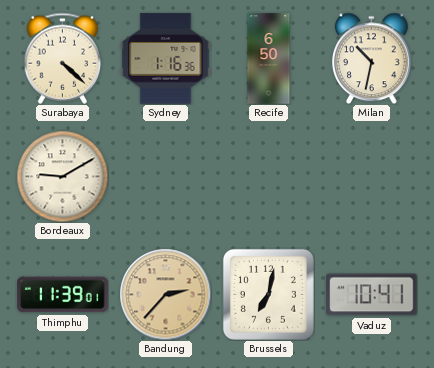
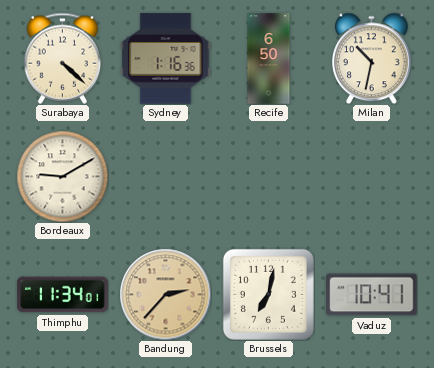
Thimphu: 11:39 -> 11:34 (63, 295)
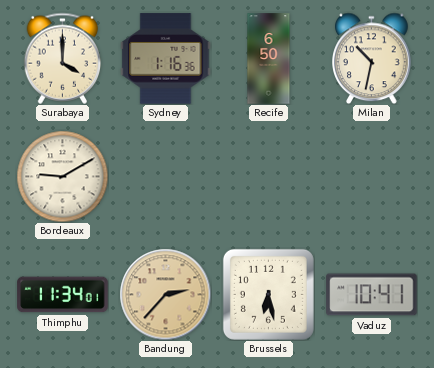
Surabaya: 4:22 -> 4:00 (63, 58)
Brussels: 7:02 -> 6:28 (268, 294)
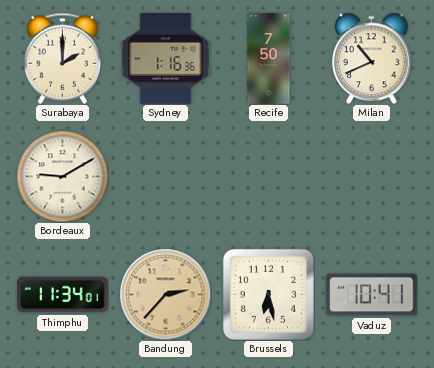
Surabaya: 4:00 -> 2:00 (63, 58)
Recife: 6:50 -> 7:50 (269, 59)
Milan: 10:32 -> 10:41 (372, 58)
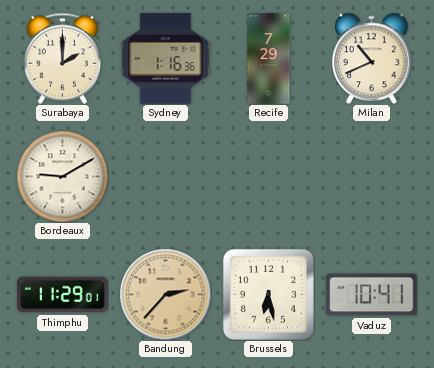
Recife: 7:50 -> 7:29 (269, 59)
Thimphu: 11:34 -> 11:29 (63, 295)
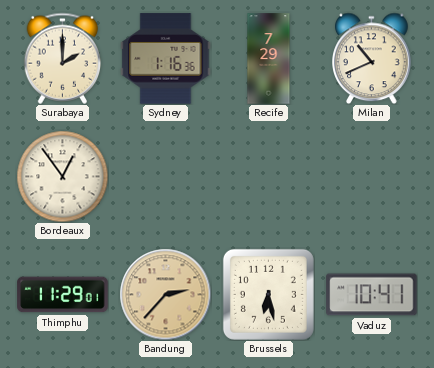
Bordeaux: 9:10 -> 12:54 (62, 176)
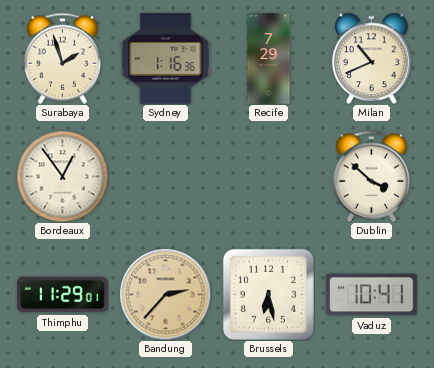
Surabaya: 2:00 -> 1:57 (63, 58)
Dublin: none -> 3:52 (372, 176)
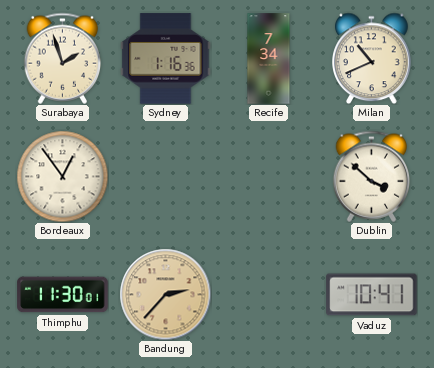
Recife: 7:29 -> 7:34 (269, 59)
Thimphu: 11:29 -> 11:30 (63, 295)
Brussels: 6:28 -> none (268, 294)
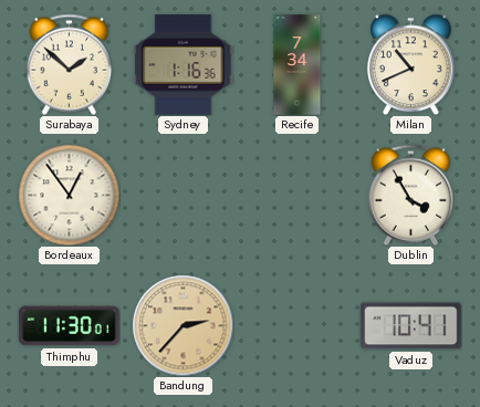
Surabaya: 1:57 -> 1:52 (70, 64)
Dublin: 3:52 -> 3:55 (411, 195)
